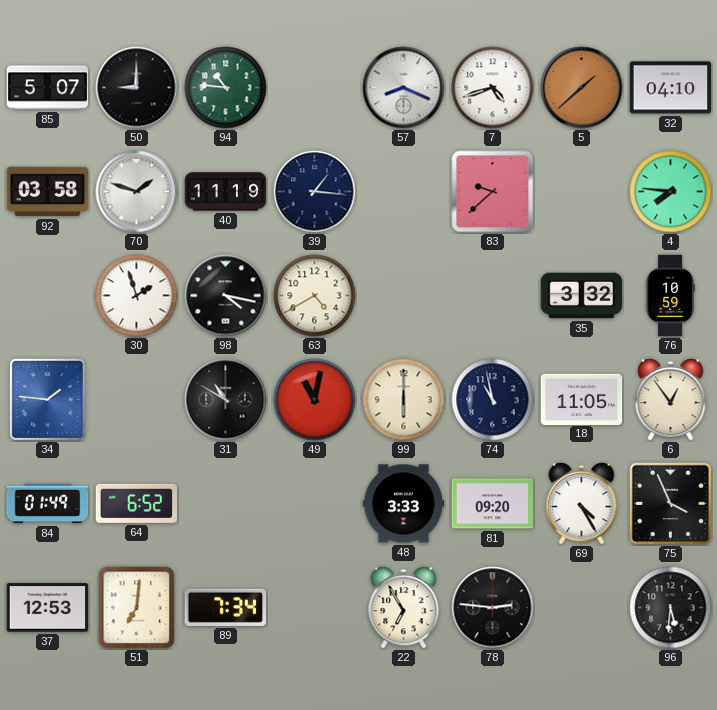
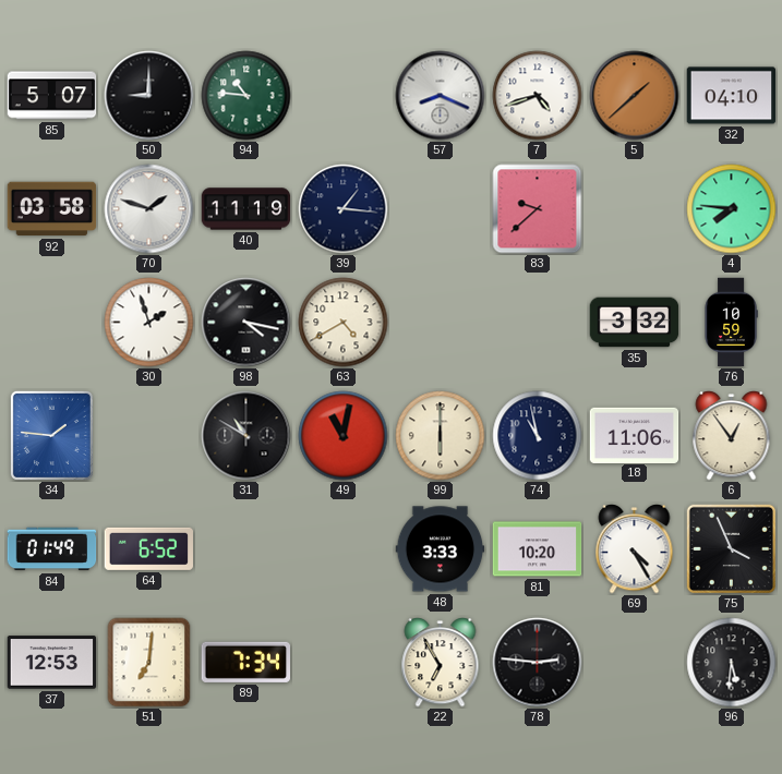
18: 11:05 -> 11:06 (635, 435)
81: 09:20 -> 10:20 (538, 549)
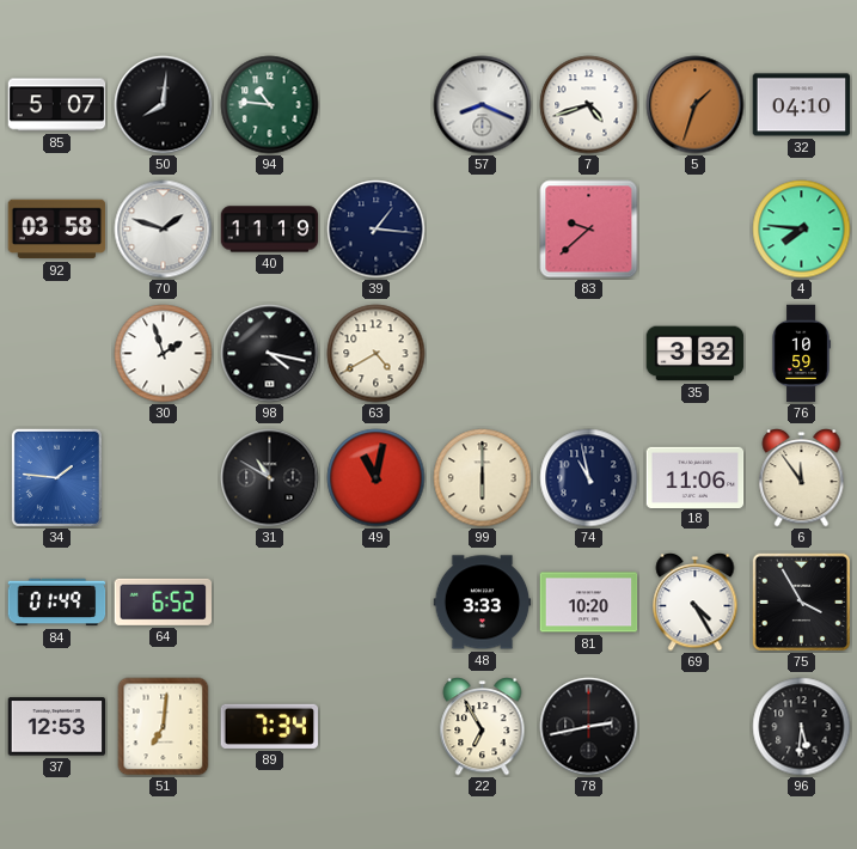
50: 9:00 -> 8:01 (164, 105)
5: 1:38 -> 1:33 (696, 105)
6: 12:54 -> 11:54 (802, 478)
75: 3:56 -> 3:55 (801, 601)
78: 2:46 -> 2:43 (589, 727)
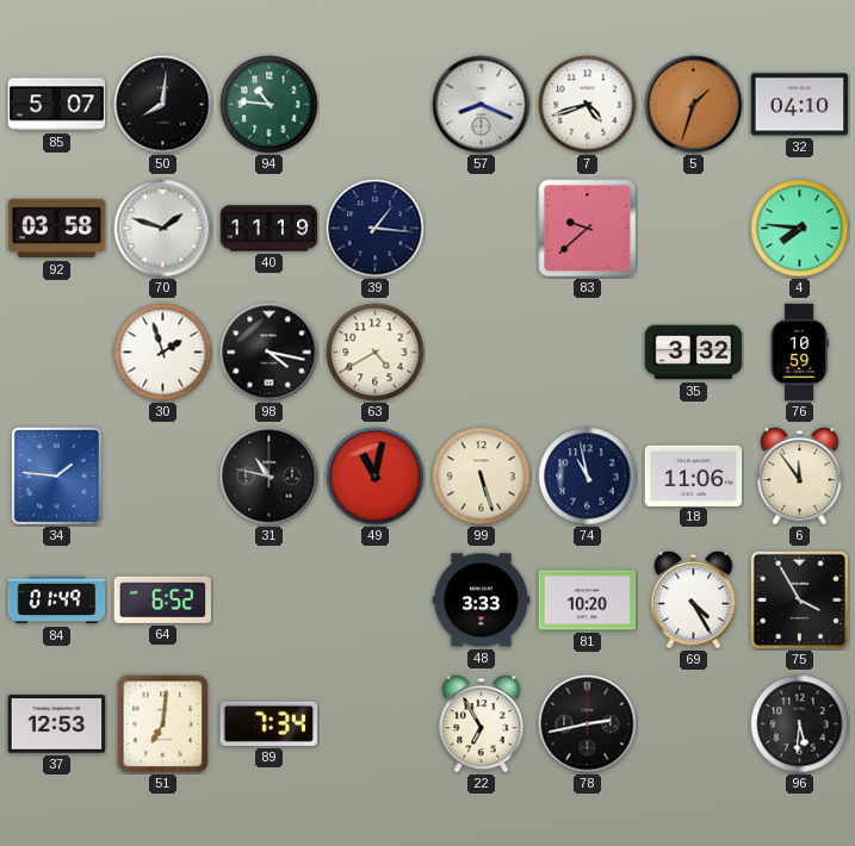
31: 10:50 -> 10:47 (269, 477)
99: 6:00 -> 5:27 (482, 477)
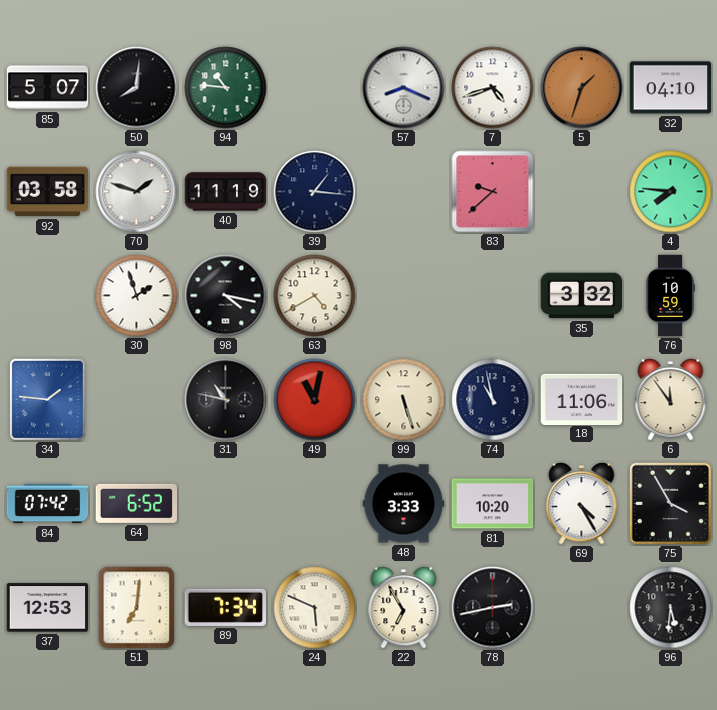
84: 01:49 -> 07:42 (48, 504)
24: none -> 5:49 (315, 608)
